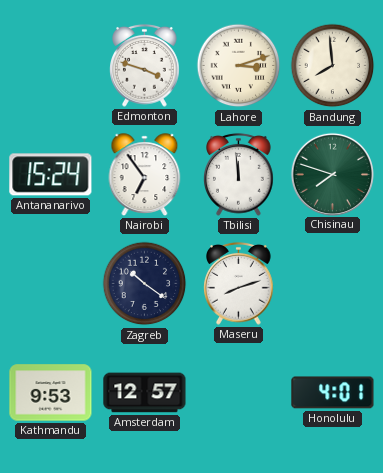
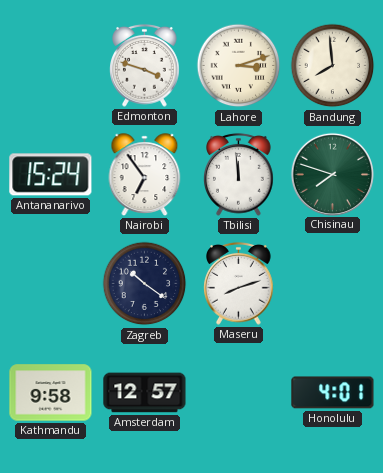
Kathmandu: 9:53 -> 9:58 (51, 393)
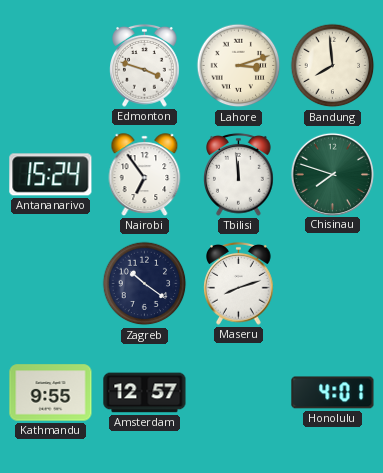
Kathmandu: 9:58 -> 9:55 (51, 393)
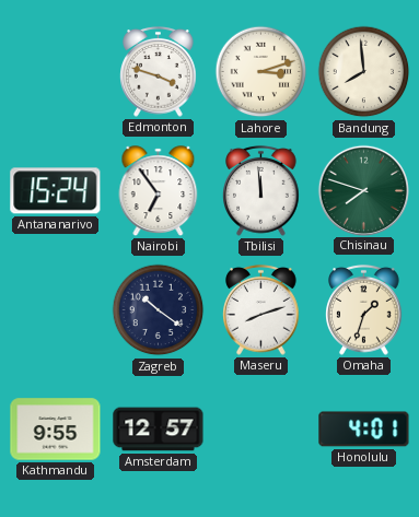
Omaha: none -> 1:33 (364, 309)
